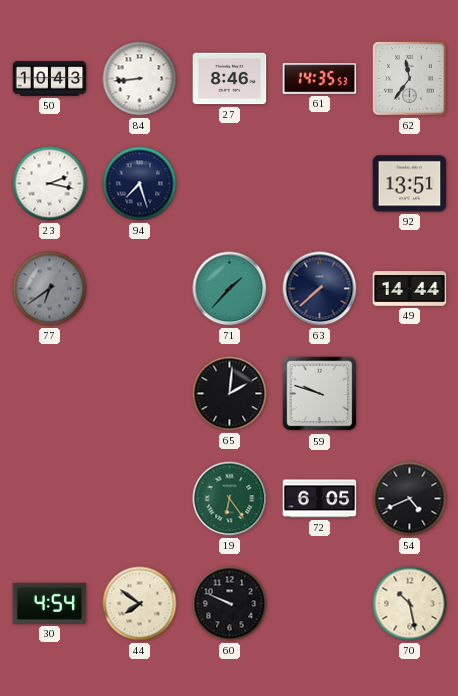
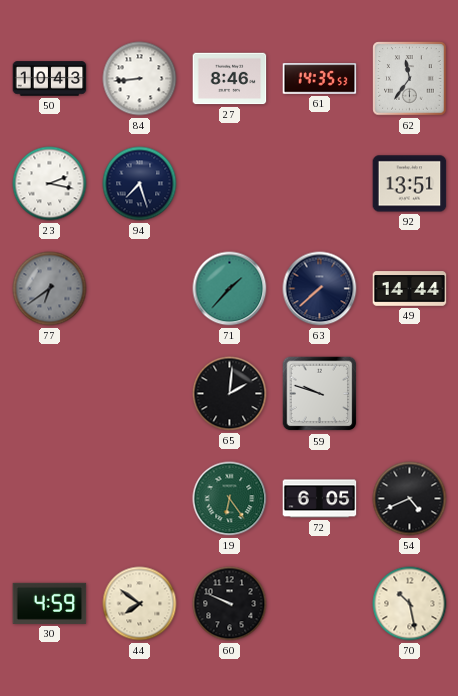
30: 4:54 -> 4:59 (50, 603)
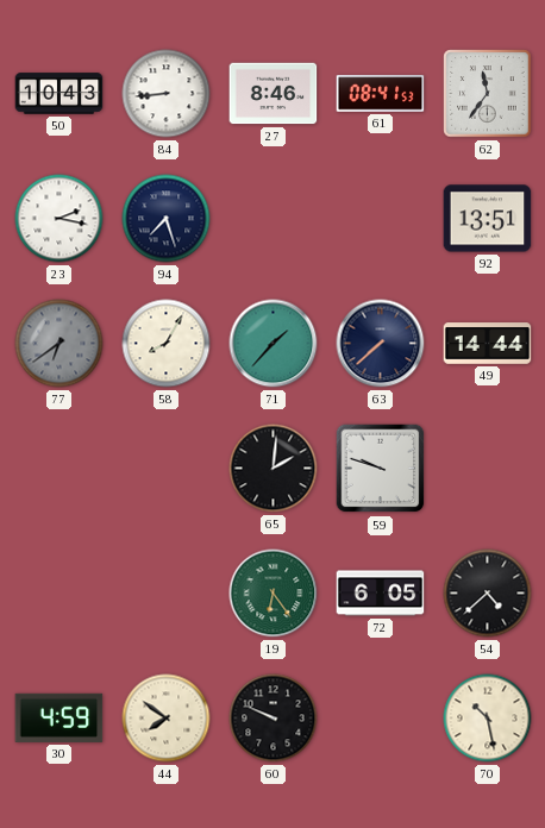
61: 14:35 -> 08:41 (381, 94)
58: none -> 8:05 (167, 344)
54: 4:41 -> 4:38 (488, 594)
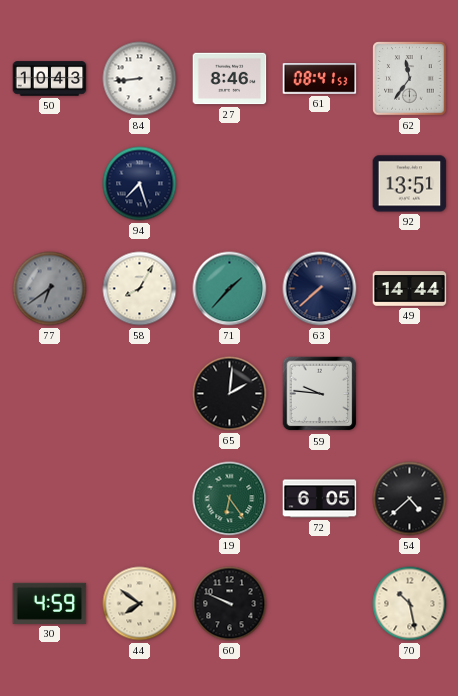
23: 2:17 -> none (59, 219)
59: 9:48 -> 9:46 (320, 394)
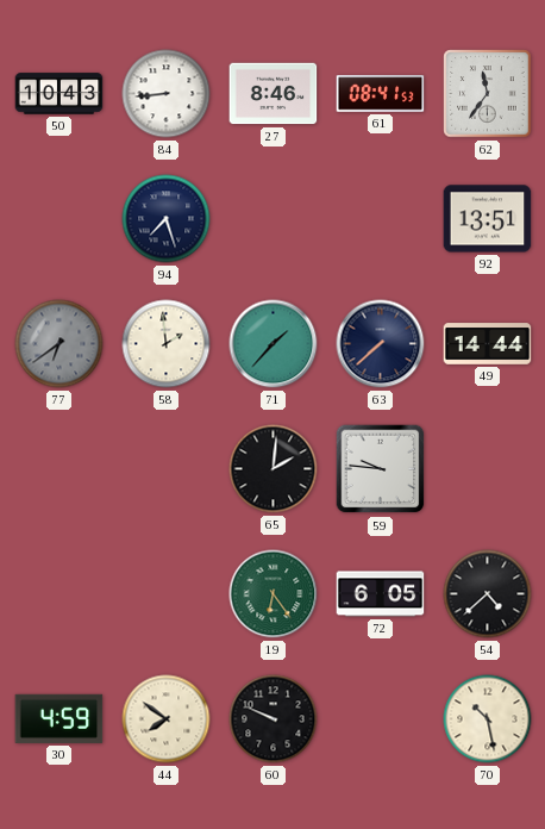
58: 8:05 -> 1:59 (167, 344)
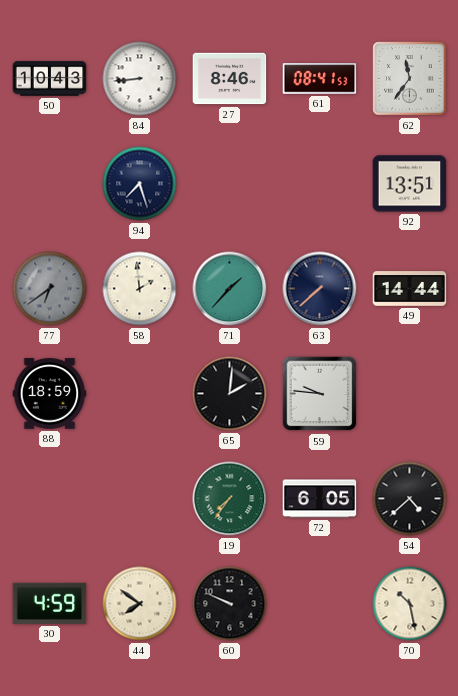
88: none -> 18:59 (50, 394)
19: 6:24 -> 7:36 (230, 499)
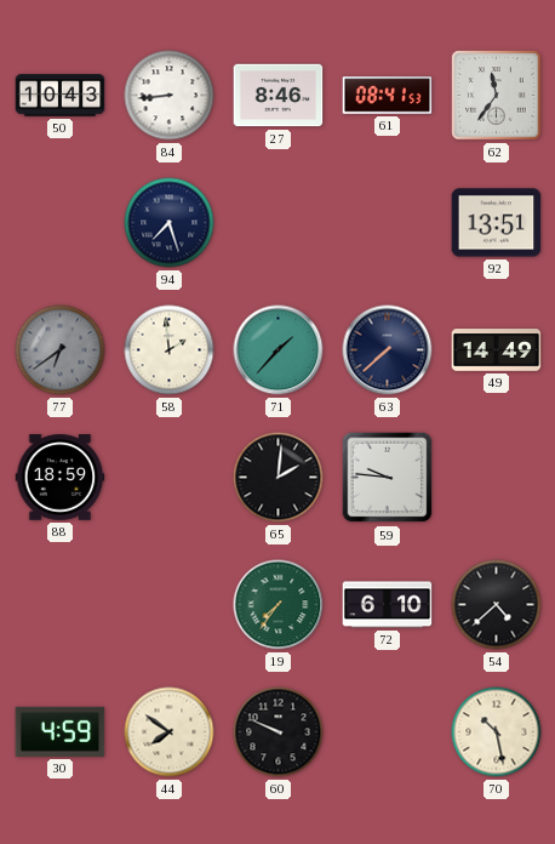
49: 14:44 -> 14:49 (497, 350)
72: 6:05 -> 6:10 (388, 605)
